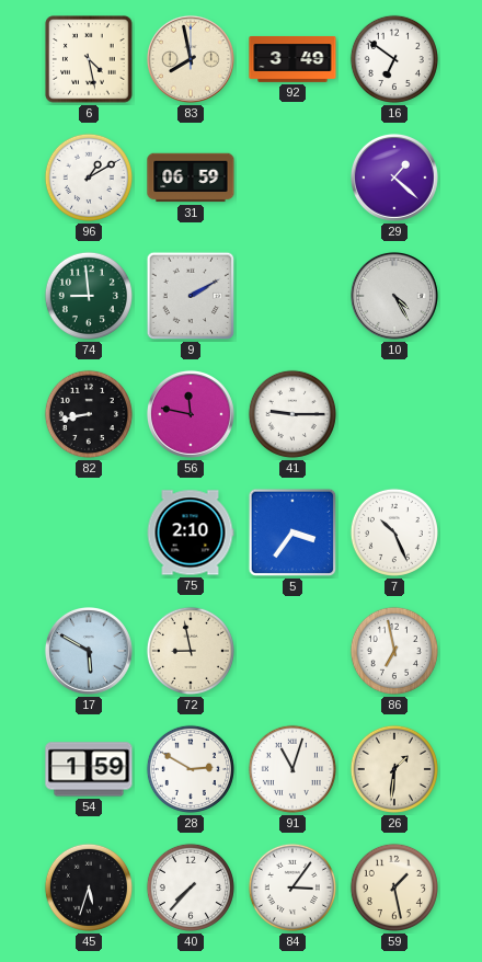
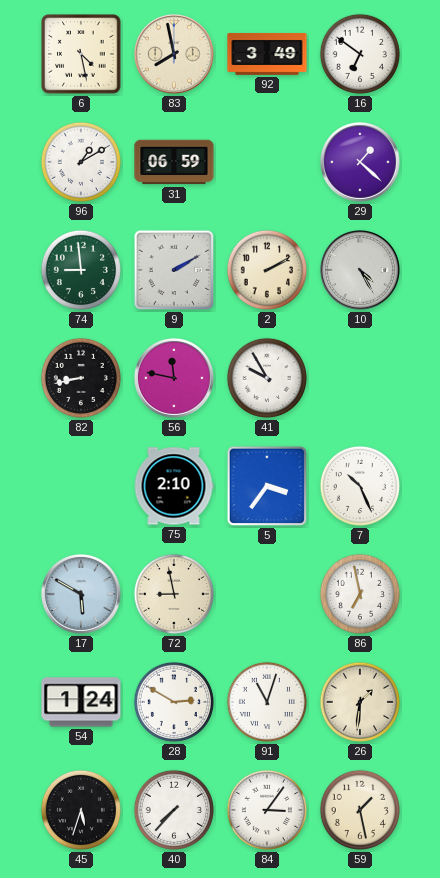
2: none -> 2:10 (267, 270)
41: 9:15 -> 9:55 (267, 378)
54: 1:59 -> 1:24 (81, 702)
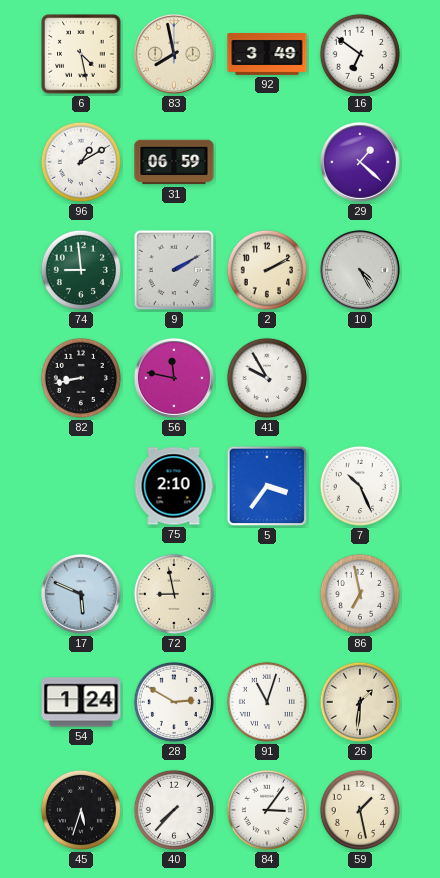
17: 5:50 -> 5:49 (81, 594)
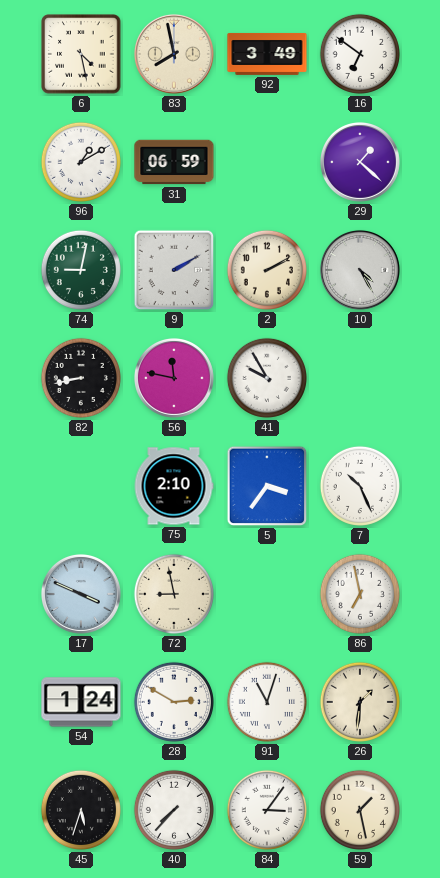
74: 8:59 -> 9:02 (81, 270)
17: 5:49 -> 3:49 (81, 594)
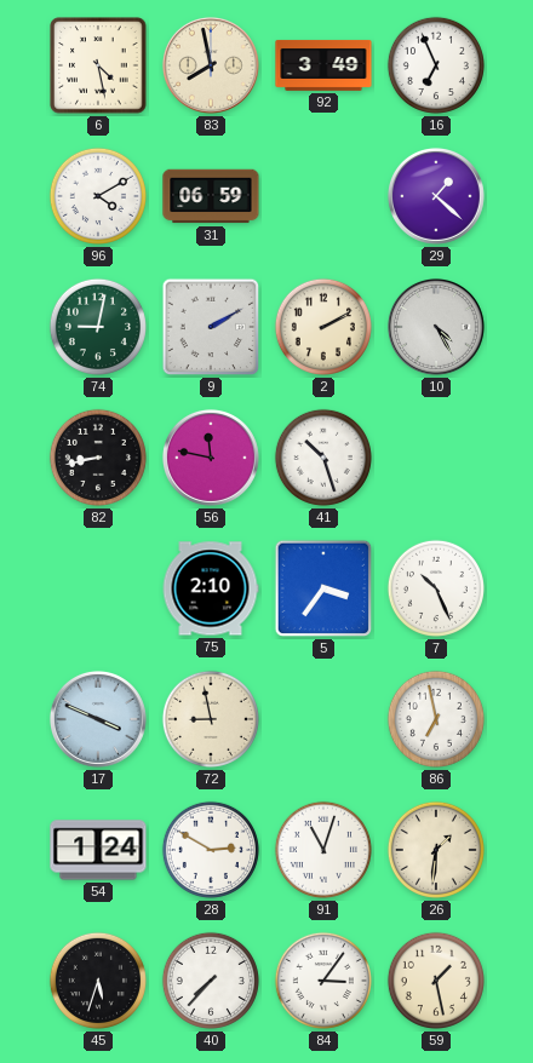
16: 6:51 -> 6:56 (436, 65)
96: 1:10 -> 4:10 (98, 196)
41: 9:55 -> 10:27 (323, 458)
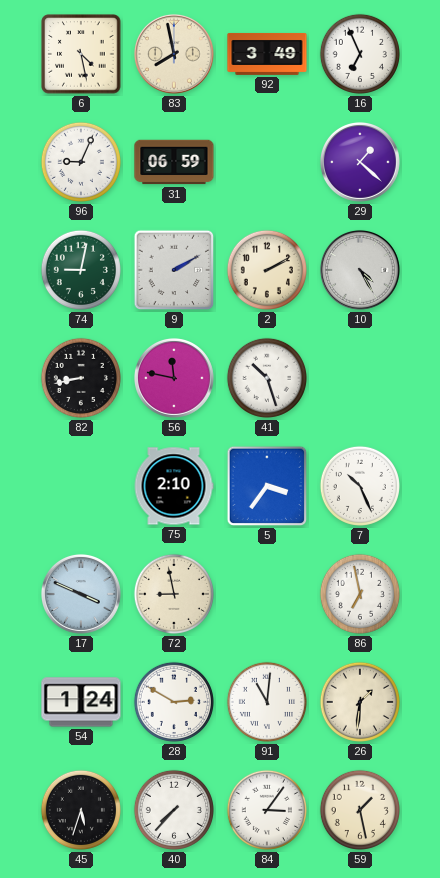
96: 4:10 -> 9:04 (81, 162)
91: 11:03 -> 11:01 (267, 702)
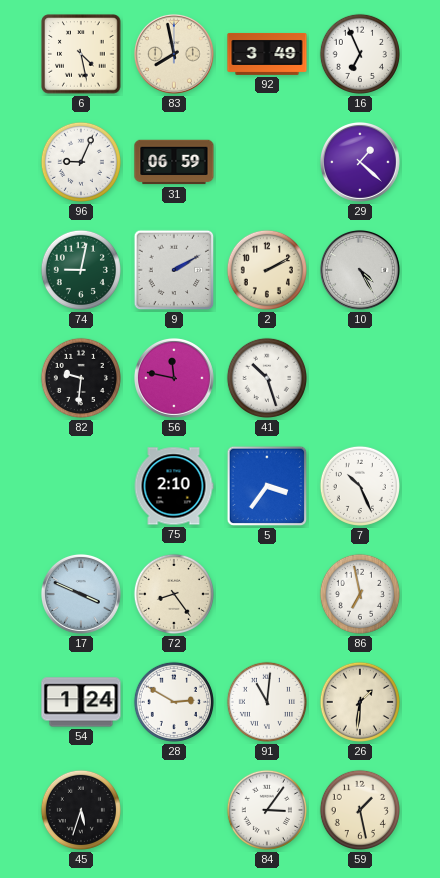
82: 8:43 -> 9:31 (81, 378)
72: 8:58 -> 8:24 (174, 594)
40: 7:37 -> none (174, 810)
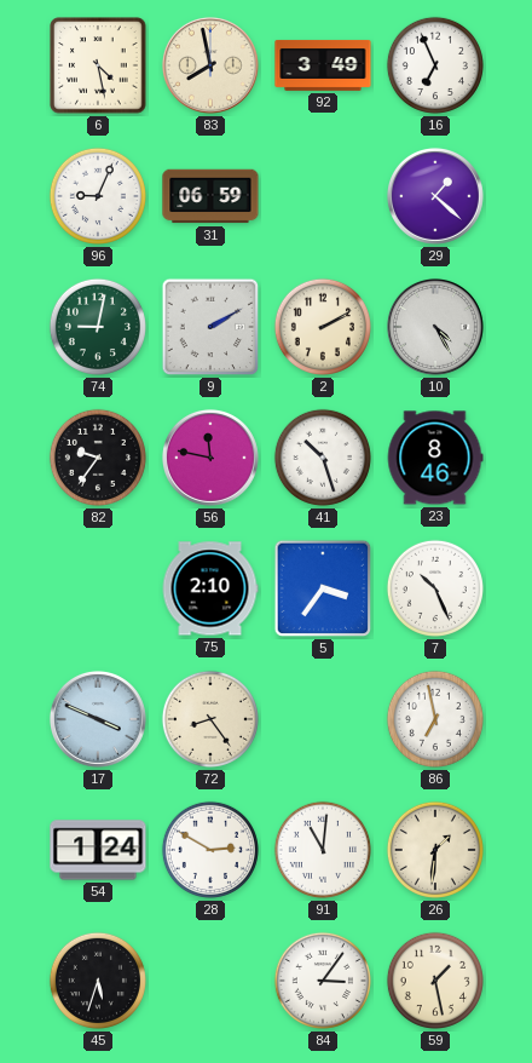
82: 9:31 -> 9:36 (98, 458)
23: none -> 8:46 (435, 458)
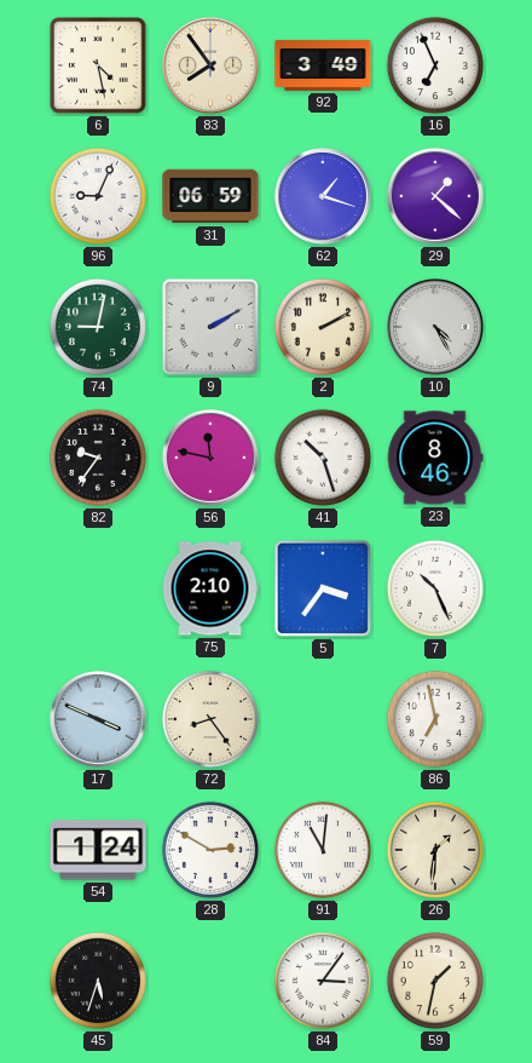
83: 7:58 -> 7:54 (210, 65)
62: none -> 1:18 (323, 196)
59: 1:28 -> 1:32 (435, 981)
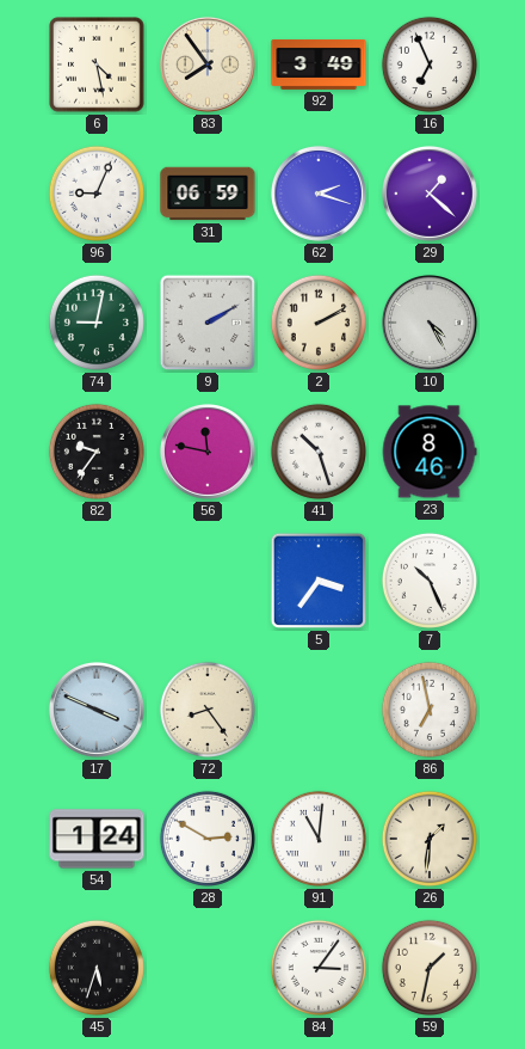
62: 1:18 -> 2:18 (319, 194)
75: 2:10 -> none (210, 588)
